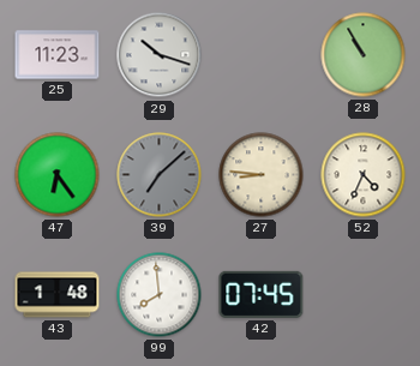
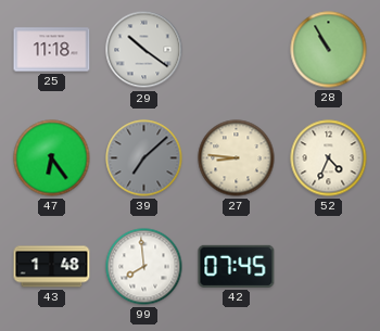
25: 11:23 -> 11:18 (52, 50)
29: 10:18 -> 10:21 (144, 50)
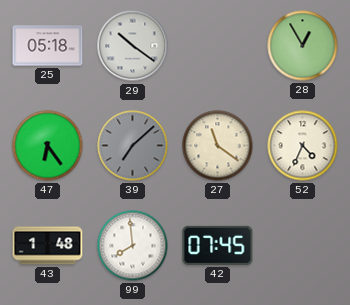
25: 11:18 -> 05:18 (48, 46)
28: 10:55 -> 12:55 (303, 46)
27: 8:46 -> 11:21 (218, 146)
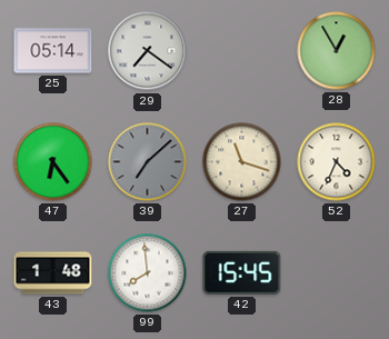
25: 05:18 -> 05:14 (53, 51)
29: 10:21 -> 7:21 (148, 51)
27: 11:21 -> 11:18 (242, 162)
42: 07:45 -> 15:45 (242, 272)
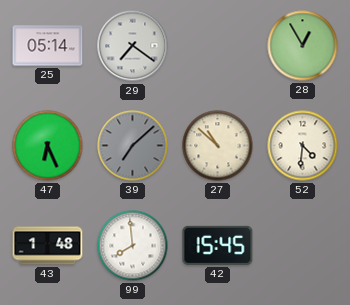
47: 6:24 -> 6:26 (48, 146)
27: 11:18 -> 10:52 (218, 146)
52: 4:34 -> 4:31 (303, 146)
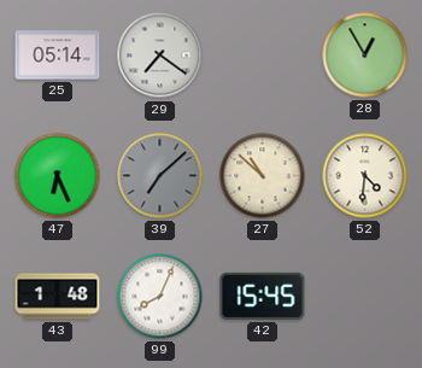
99: 7:59 -> 8:04 (160, 297)
